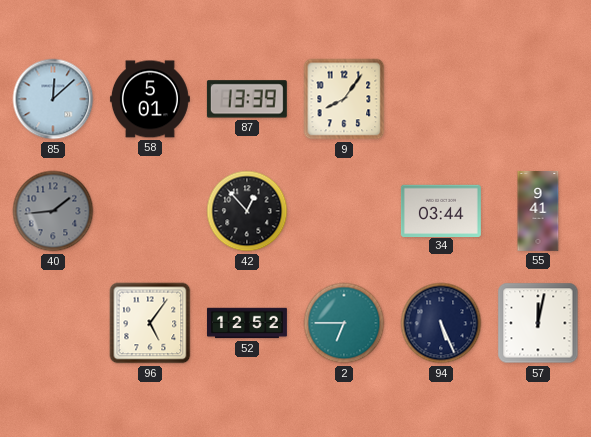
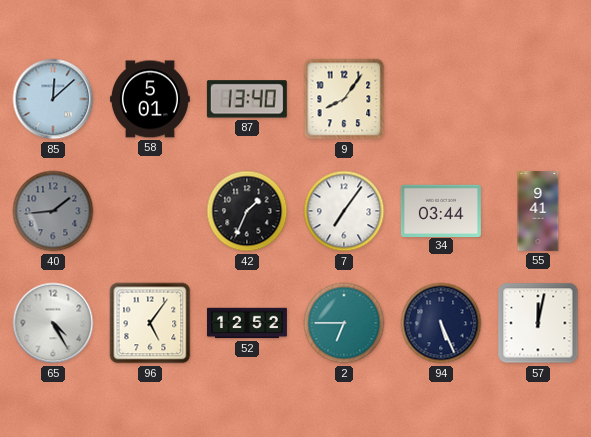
87: 13:39 -> 13:40 (247, 99)
42: 12:53 -> 1:34 (247, 211)
7: none -> 7:06 (344, 211)
65: none -> 4:25 (53, 323)
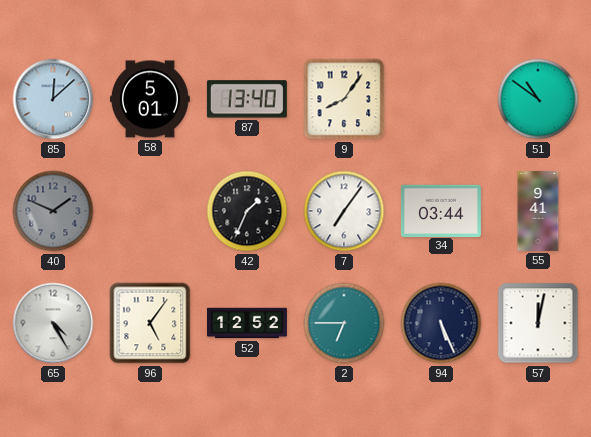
51: none -> 10:51 (538, 99)
40: 1:44 -> 1:49 (53, 211)
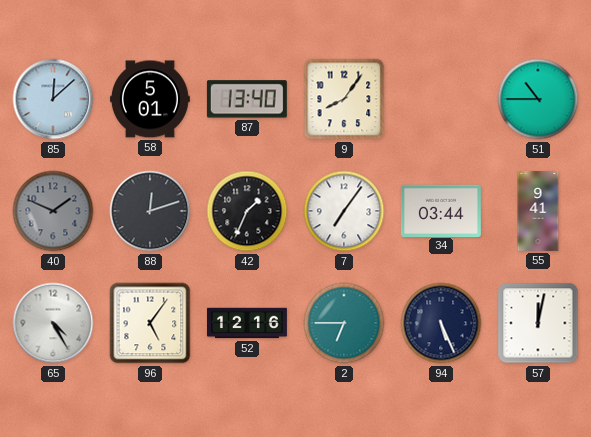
51: 10:51 -> 10:45 (538, 99)
88: none -> 12:12 (150, 211)
52: 12:52 -> 12:16 (247, 323)
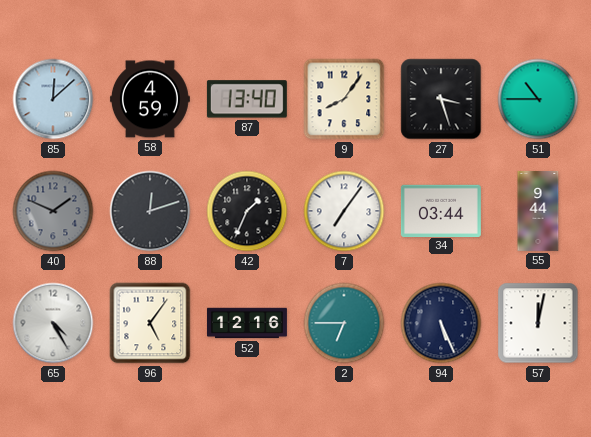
58: 5:01 -> 4:59 (150, 99)
27: none -> 3:27 (441, 99)
55: 9:41 -> 9:44 (538, 211)
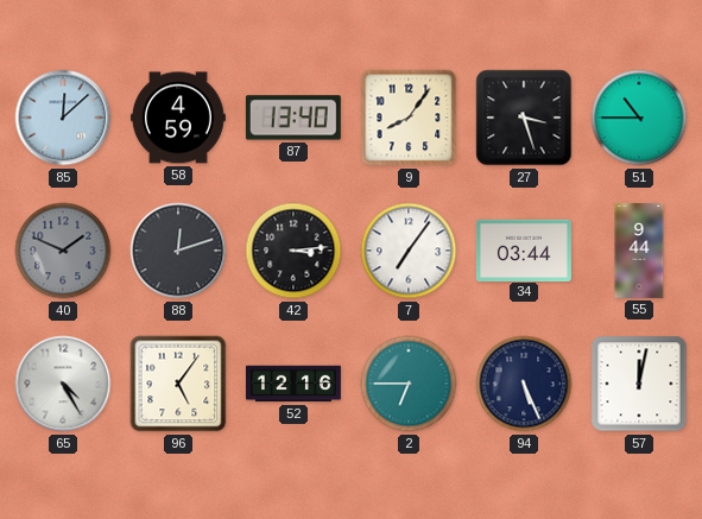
42: 1:34 -> 3:14 (293, 251)
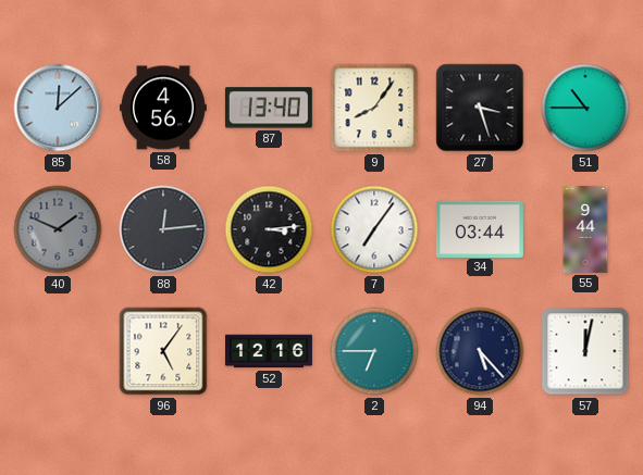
58: 4:59 -> 4:56 (163, 108)
88: 12:12 -> 12:14 (163, 229)
65: 4:25 -> none (63, 384)
94: 5:26 -> 5:23 (480, 351)
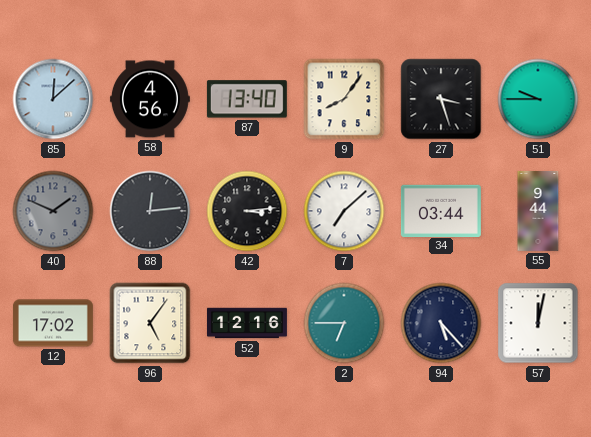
51: 10:45 -> 9:45 (538, 99)
7: 7:06 -> 7:08 (344, 211)
12: none -> 17:02 (53, 323)
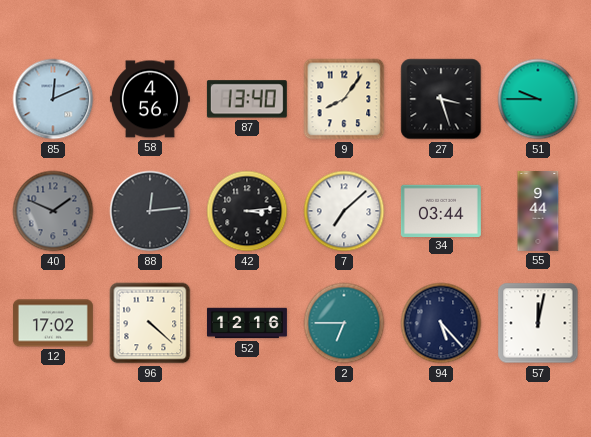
85: 12:08 -> 12:11 (53, 99)
96: 5:06 -> 4:22 (150, 323)
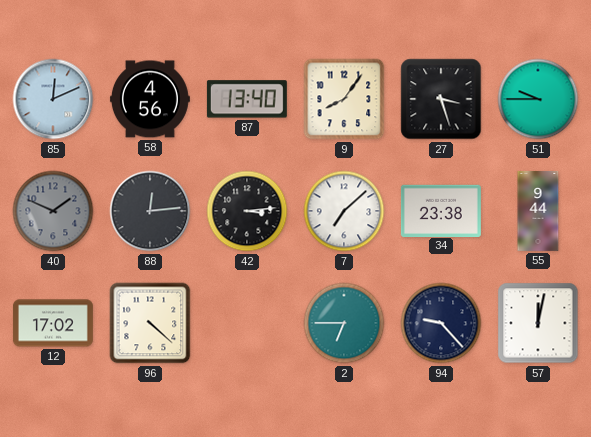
34: 03:44 -> 23:38 (441, 210)
52: 12:16 -> none (247, 323)
94: 5:23 -> 9:23 (441, 323)
